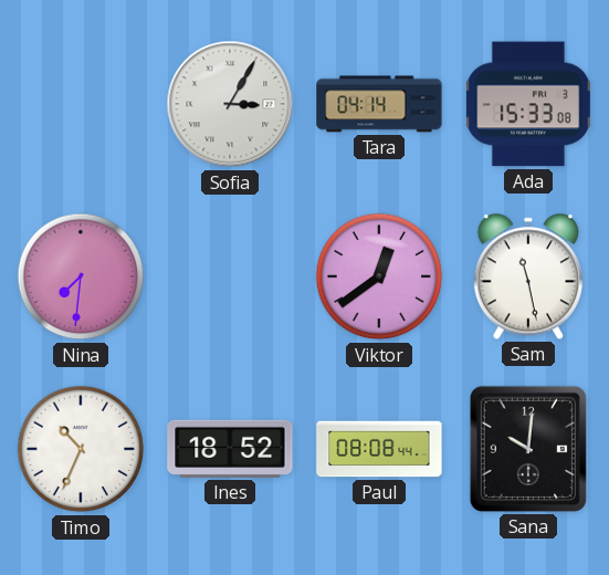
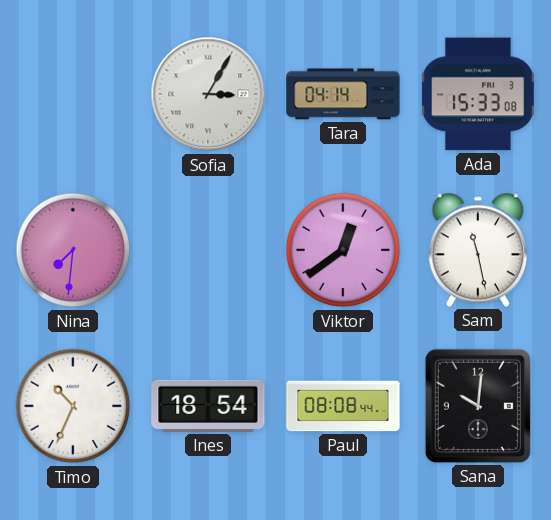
Ines: 18:52 -> 18:54 (208, 406)
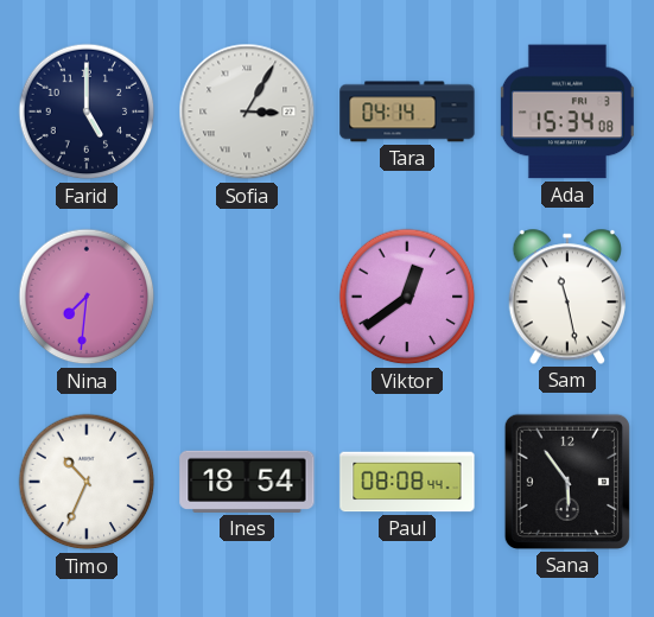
Farid: none -> 5:00 (87, 112)
Ada: 15:33 -> 15:34 (567, 112)
Sana: 10:01 -> 5:54 (567, 482)
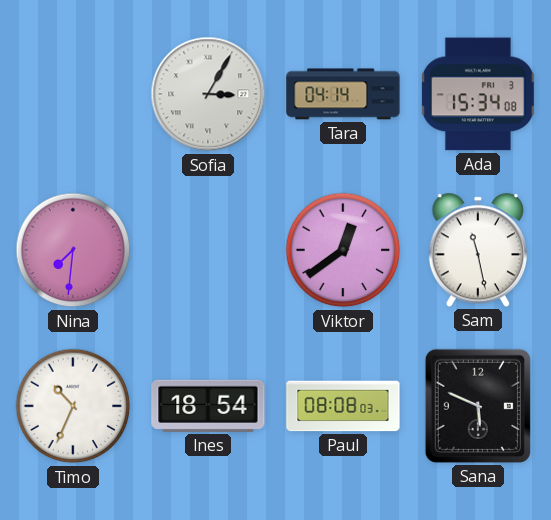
Farid: 5:00 -> none (87, 112)
Paul: 08:08:44 -> 08:08:03 (343, 406)
Sana: 5:54 -> 5:49 (478, 406)
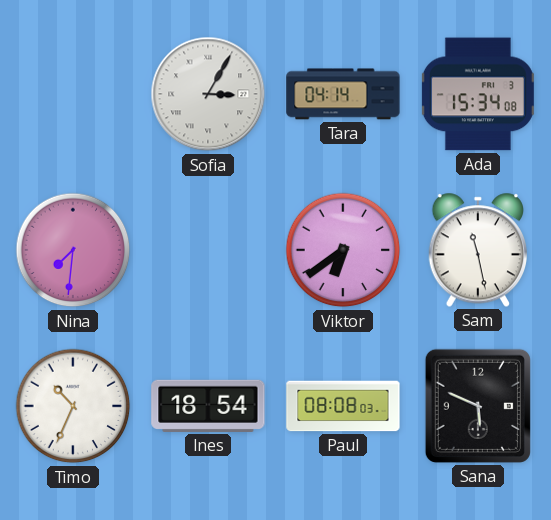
Viktor: 12:39 -> 6:39 (343, 250)
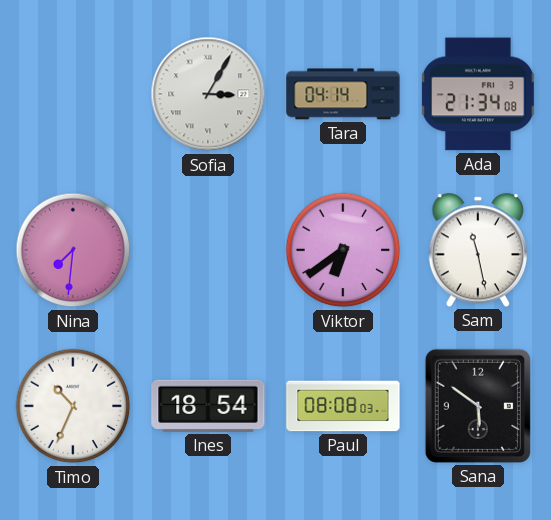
Ada: 15:34 -> 21:34 (478, 94)
Sana: 5:49 -> 5:51 (478, 406)
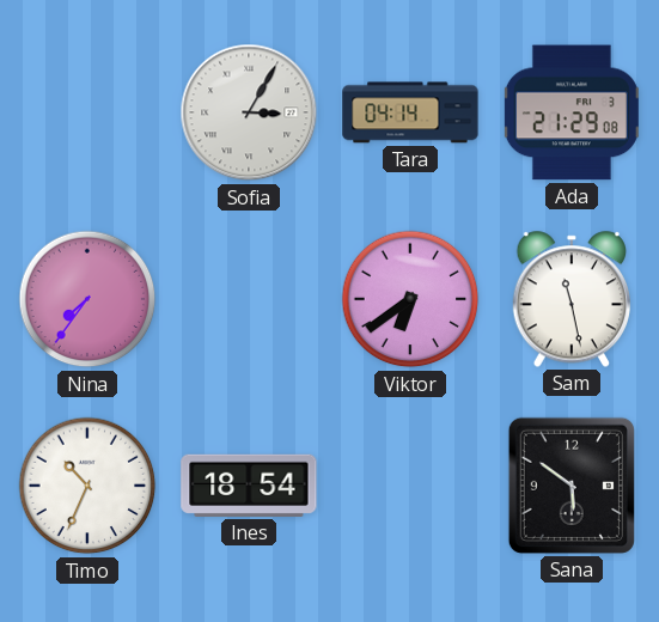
Ada: 21:34 -> 21:29 (572, 112)
Nina: 7:31 -> 7:36 (87, 299)
Paul: 08:08 -> none (343, 406)
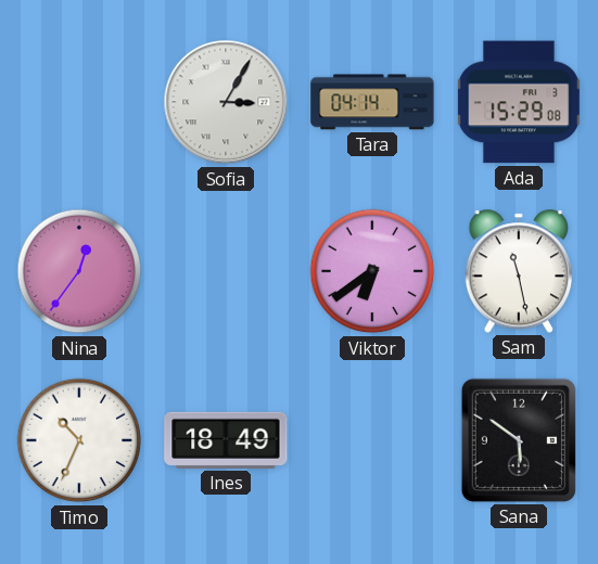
Ada: 21:29 -> 15:29 (519, 102)
Nina: 7:36 -> 12:36 (79, 271)
Ines: 18:54 -> 18:49 (226, 440)
